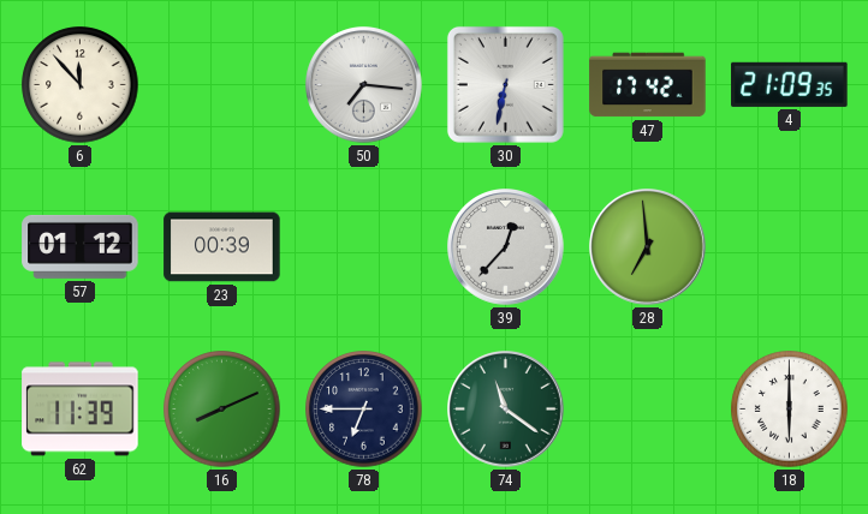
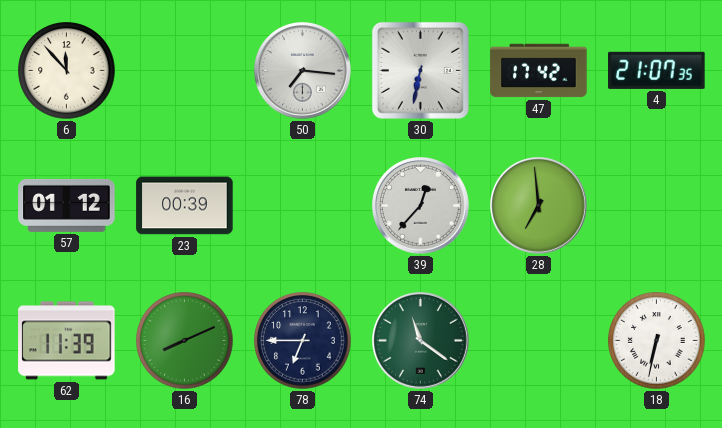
4: 21:09 -> 21:07 (657, 70)
18: 6:00 -> 6:32 (657, 341)
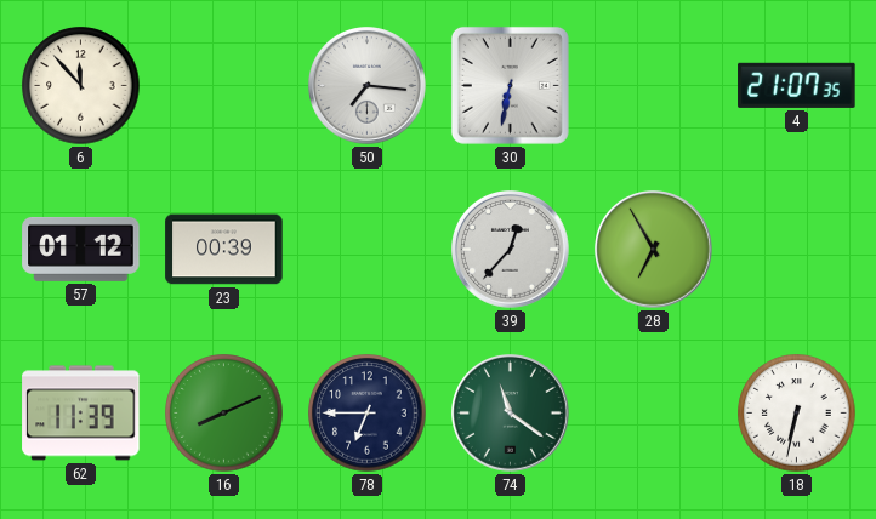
47: 17:42 -> none (539, 71)
28: 6:59 -> 6:55 (654, 250)
